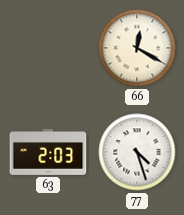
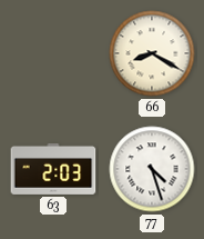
66: 12:20 -> 8:20 (152, 53)
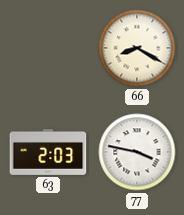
77: 4:27 -> 3:47 (137, 152)
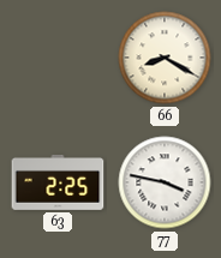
63: 2:03 -> 2:25 (58, 182)
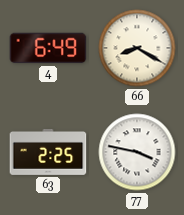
4: none -> 6:49 (48, 48)
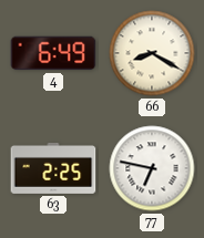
77: 3:47 -> 6:47 (152, 168)
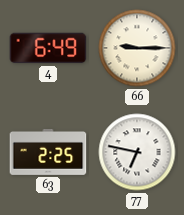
66: 8:20 -> 9:15 (137, 48)
